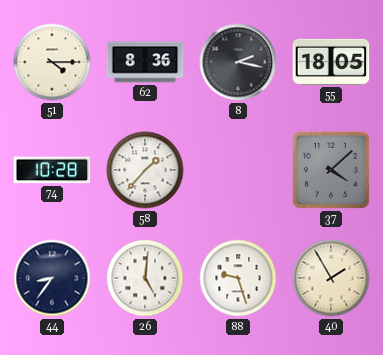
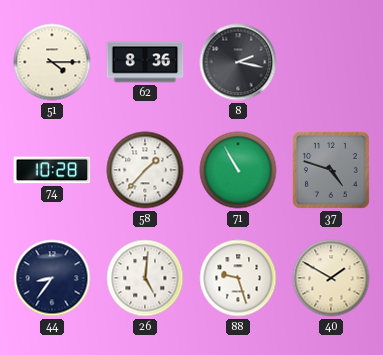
55: 18:05 -> none (331, 62)
71: none -> 10:55 (238, 170)
37: 4:08 -> 4:48 (331, 170)
40: 1:55 -> 1:50 (331, 278)
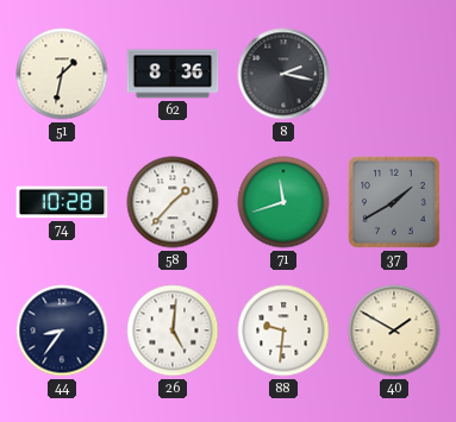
51: 4:15 -> 1:32 (62, 74)
71: 10:55 -> 11:42 (283, 202)
37: 4:48 -> 1:40 (394, 202)
88: 9:27 -> 9:31 (283, 330)
